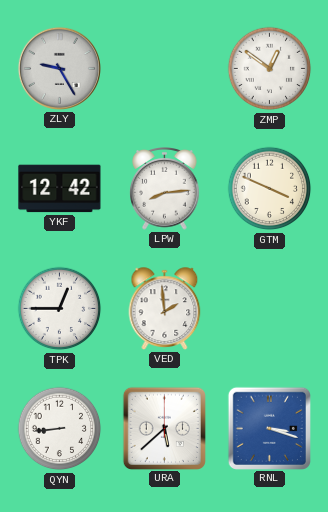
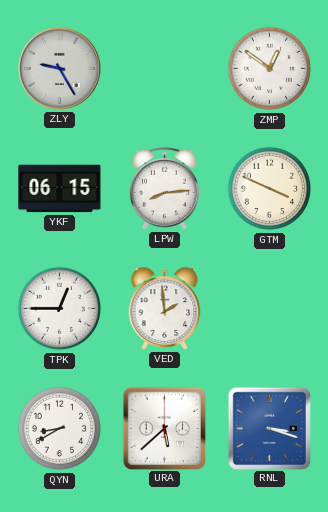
YKF: 12:42 -> 06:15 (60, 189)
QYN: 8:44 -> 8:40 (60, 429)
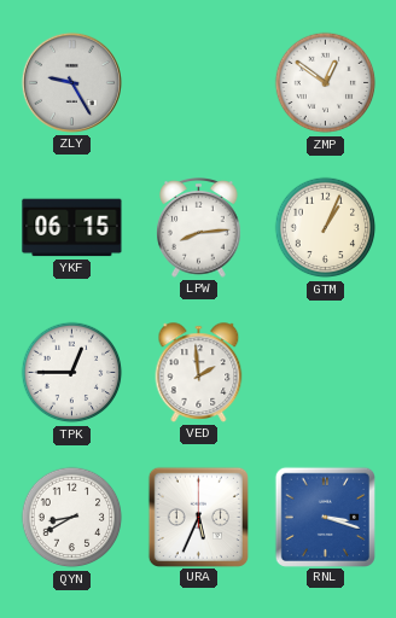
GTM: 3:49 -> 1:04 (326, 228)
URA: 5:38 -> 5:34 (198, 517)
